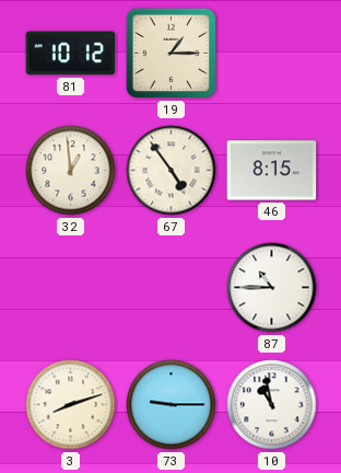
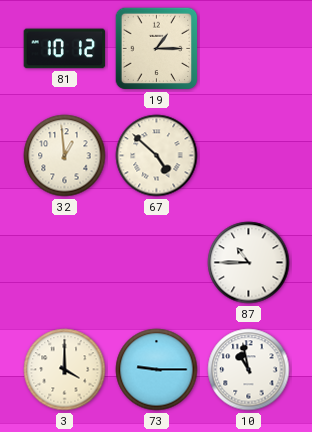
67: 4:54 -> 4:52 (157, 156)
46: 8:15 -> none (272, 171)
3: 8:12 -> 4:00 (65, 370)
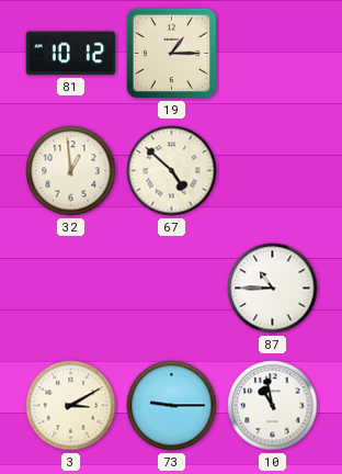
3: 4:00 -> 3:10 (71, 406)
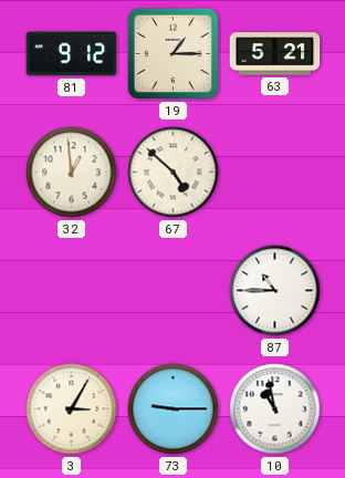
81: 10:12 -> 9:12 (72, 54)
63: none -> 5:21 (275, 54)
3: 3:10 -> 3:05 (72, 409)
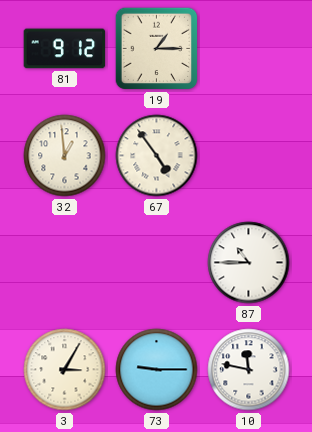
63: 5:21 -> none (275, 54)
67: 4:52 -> 4:54 (157, 156)
10: 10:58 -> 11:47 (249, 370)
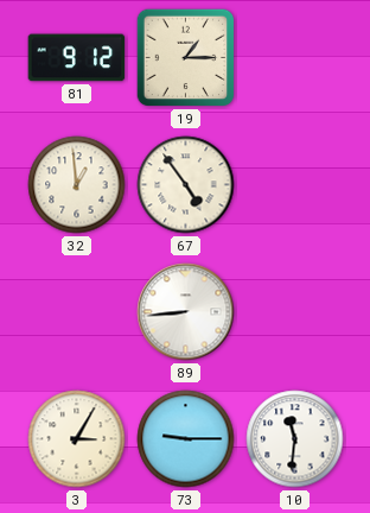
89: none -> 8:44 (186, 312)
87: 10:45 -> none (249, 263)
10: 11:47 -> 11:31 (295, 439)
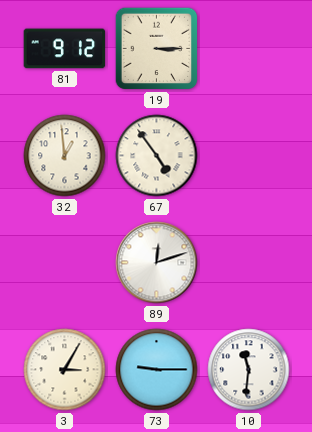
19: 1:15 -> 3:15 (157, 49)
89: 8:44 -> 12:12 (157, 263)
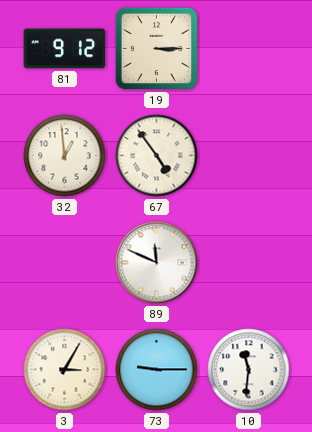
89: 12:12 -> 11:49 (157, 263)
